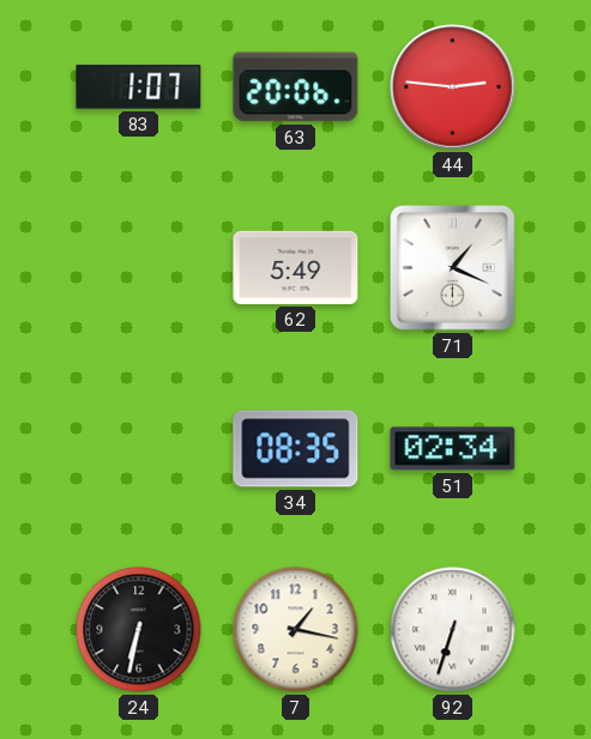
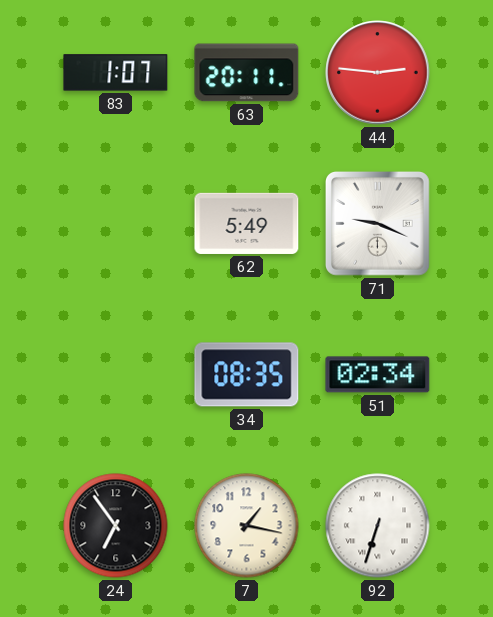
63: 20:06 -> 20:11 (247, 73)
71: 1:19 -> 9:19 (378, 224)
24: 6:32 -> 6:54 (116, 526)
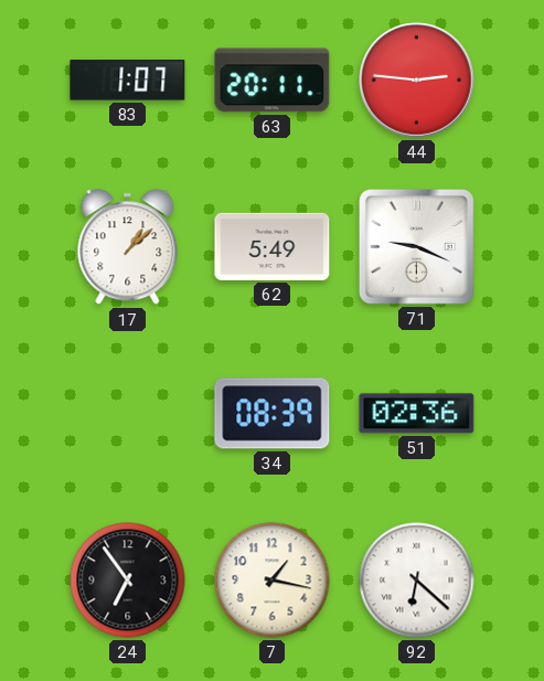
17: none -> 1:08 (128, 247)
34: 08:35 -> 08:39 (273, 414)
51: 02:34 -> 02:36 (417, 414)
92: 6:33 -> 6:22 (417, 581)
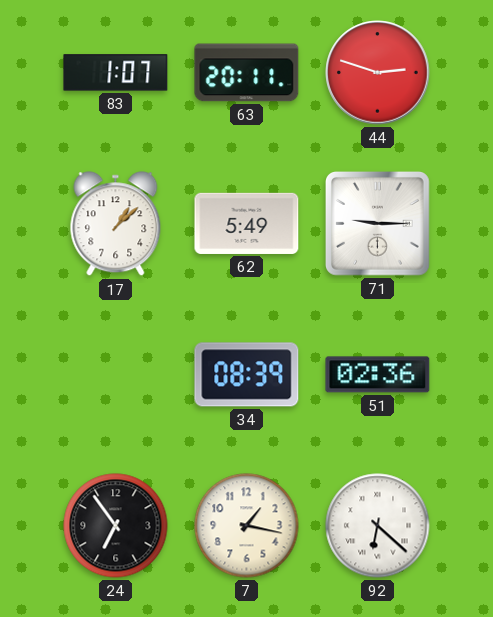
44: 2:46 -> 2:48 (378, 73)
71: 9:19 -> 9:15 (378, 224)
